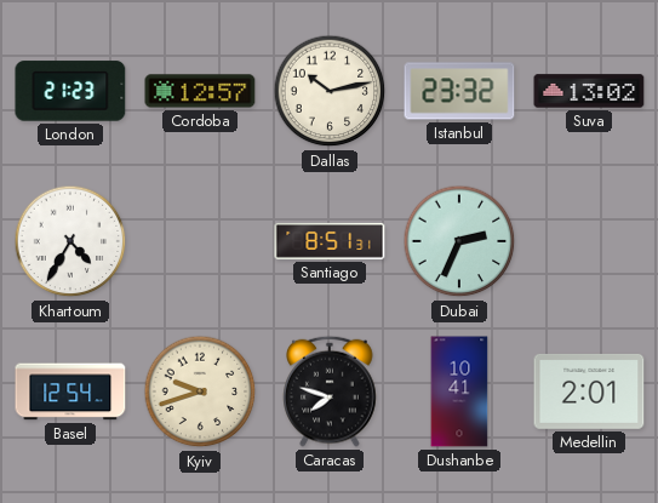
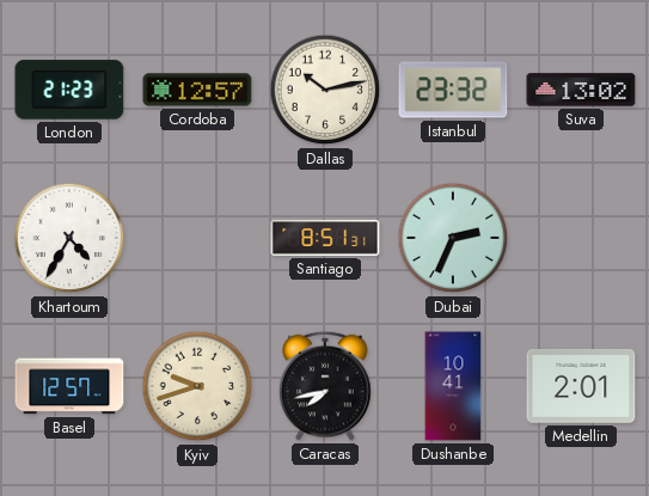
Basel: 12:54 -> 12:57 (69, 386)
Caracas: 7:48 -> 7:43 (325, 386)
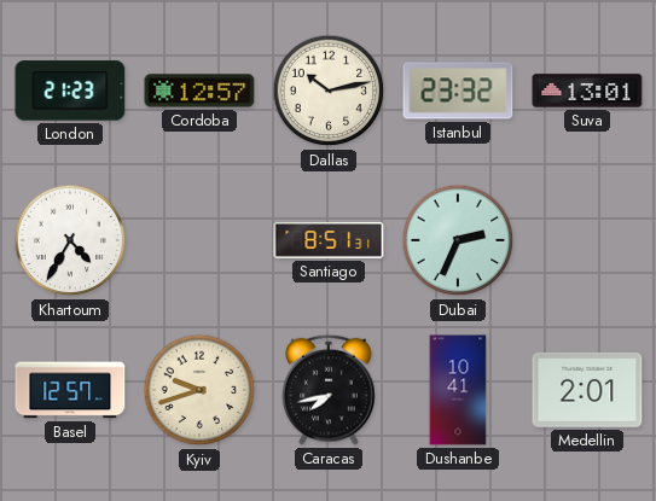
Suva: 13:02 -> 13:01 (587, 91)
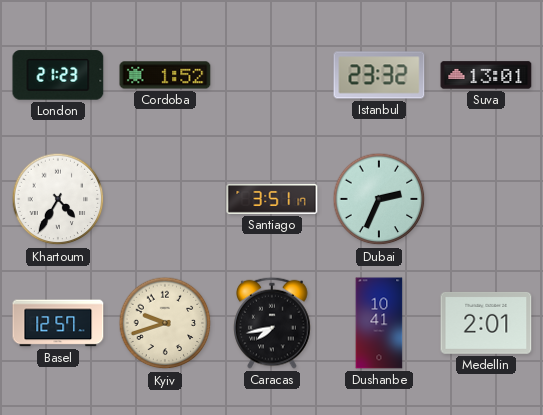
Cordoba: 12:57 -> 1:52 (165, 75)
Dallas: 10:13 -> none (329, 91)
Santiago: 8:51 -> 3:51 (272, 199)
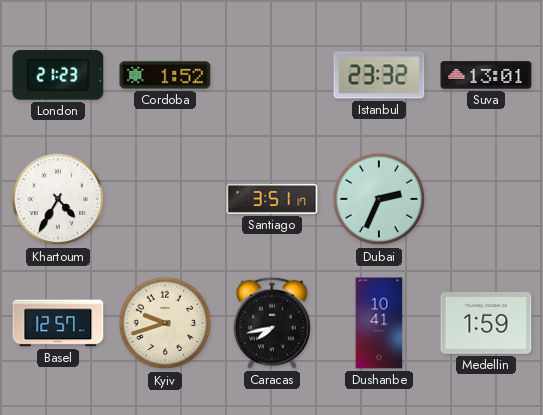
Medellin: 2:01 -> 1:59 (486, 323)
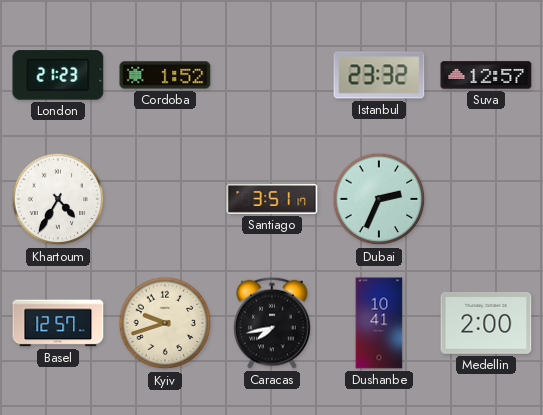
Suva: 13:01 -> 12:57 (486, 75)
Medellin: 1:59 -> 2:00 (486, 323)
